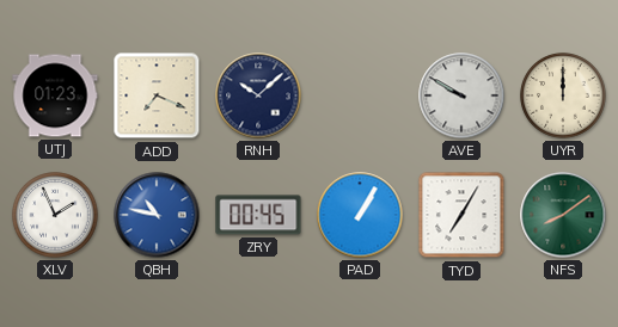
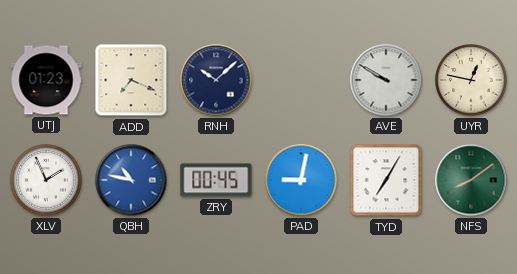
UYR: 12:00 -> 12:47 (471, 80)
PAD: 1:05 -> 9:02 (301, 180)
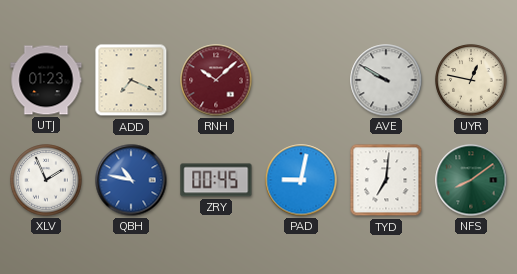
RNH dial: navy -> burgundy (216, 80)
TYD: 7:05 -> 7:01 (386, 180)
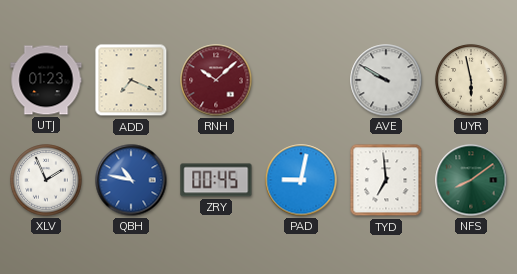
UYR: 12:47 -> 5:58 (471, 80)
TYD: 7:01 -> 6:59 (386, 180)
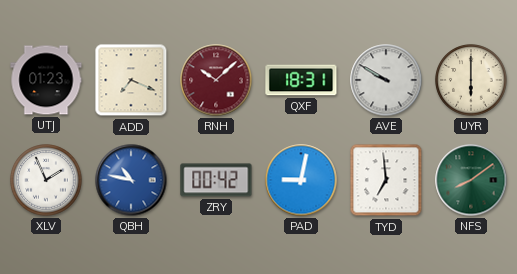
QXF: none -> 18:31 (301, 80)
UYR: 5:58 -> 6:00 (471, 80)
ZRY: 00:45 -> 00:42 (216, 180)
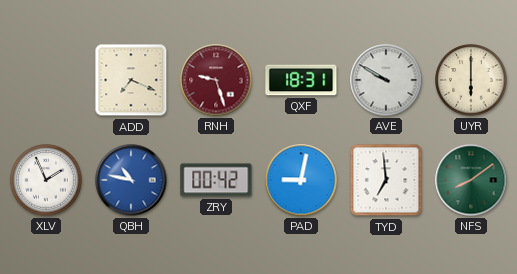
UTJ: 01:23 -> none (46, 80)
RNH: 10:08 -> 9:27 (216, 80)
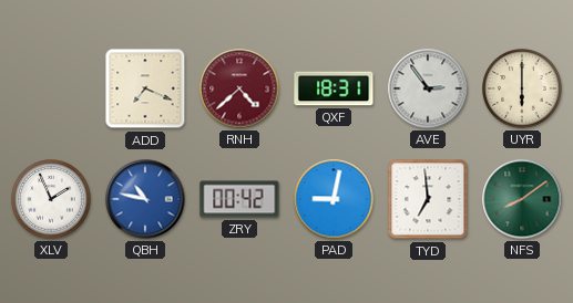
RNH: 9:27 -> 4:38 (239, 88)
AVE: 9:50 -> 2:54 (428, 88)
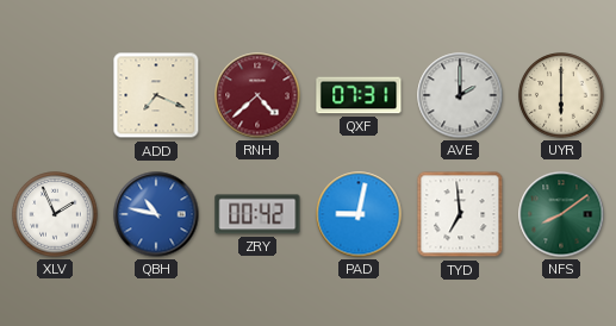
QXF: 18:31 -> 07:31 (359, 95)
AVE: 2:54 -> 2:00 (460, 95)
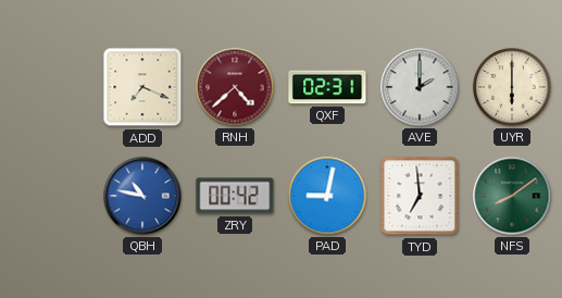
QXF: 07:31 -> 02:31 (327, 87)
XLV: 1:56 -> none (55, 214)
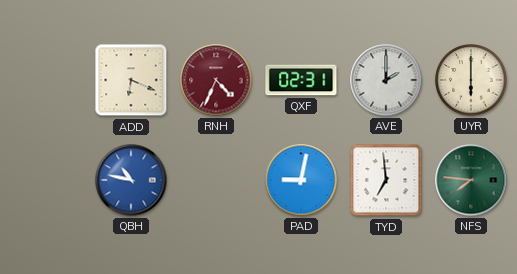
ADD: 7:19 -> 6:19 (131, 80)
RNH: 4:38 -> 4:34 (216, 80)
ZRY: 00:42 -> none (235, 196)
NFS: 8:09 -> 7:46 (471, 180)
